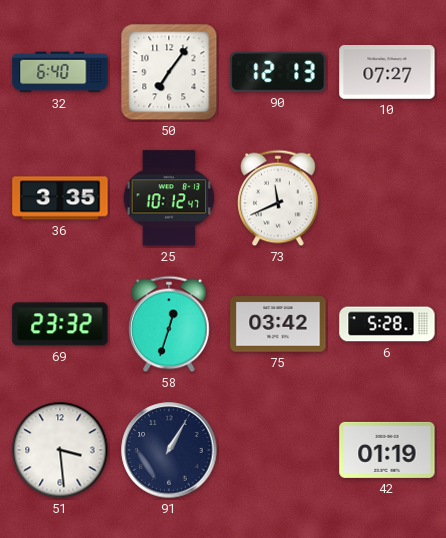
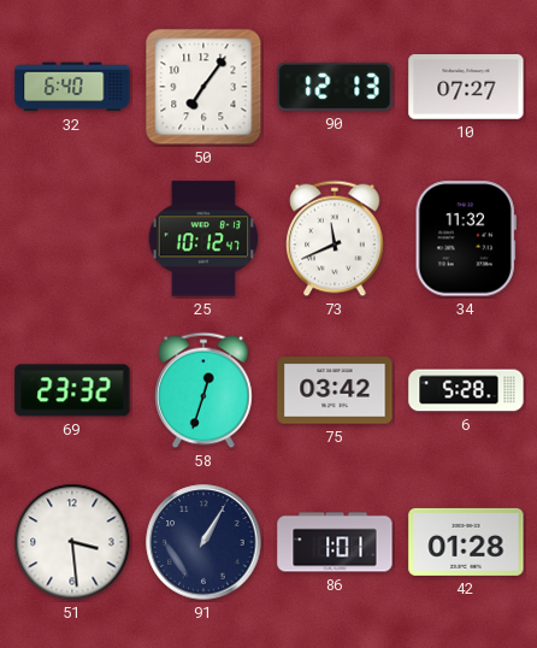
36: 3:35 -> none (60, 198)
34: none -> 11:32 (466, 238)
86: none -> 1:01 (335, 542)
42: 01:19 -> 01:28 (466, 542)
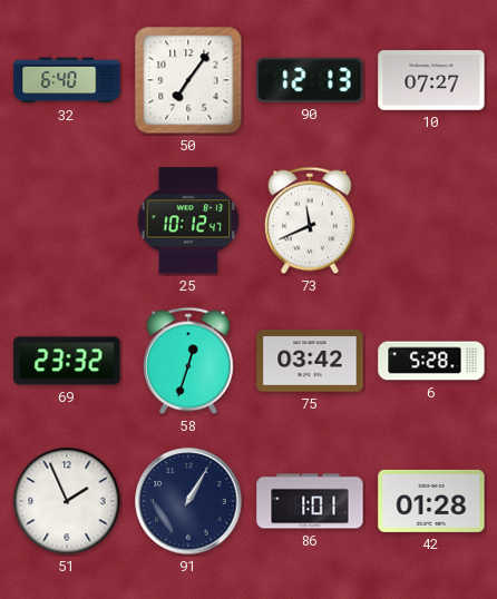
34: 11:32 -> none (466, 238)
51: 3:29 -> 1:56 (67, 501)
